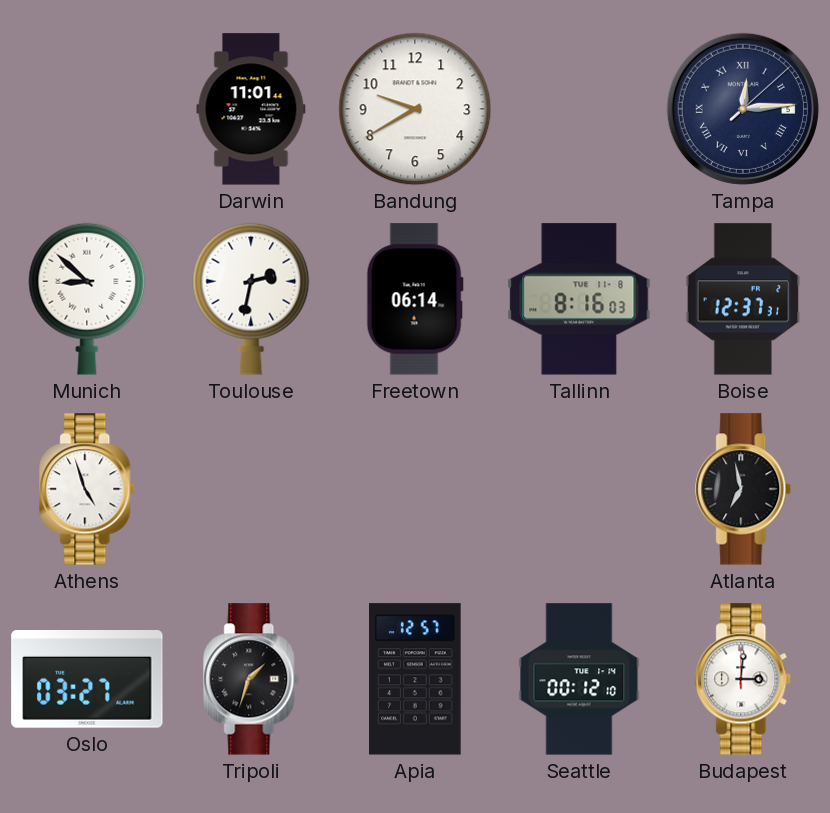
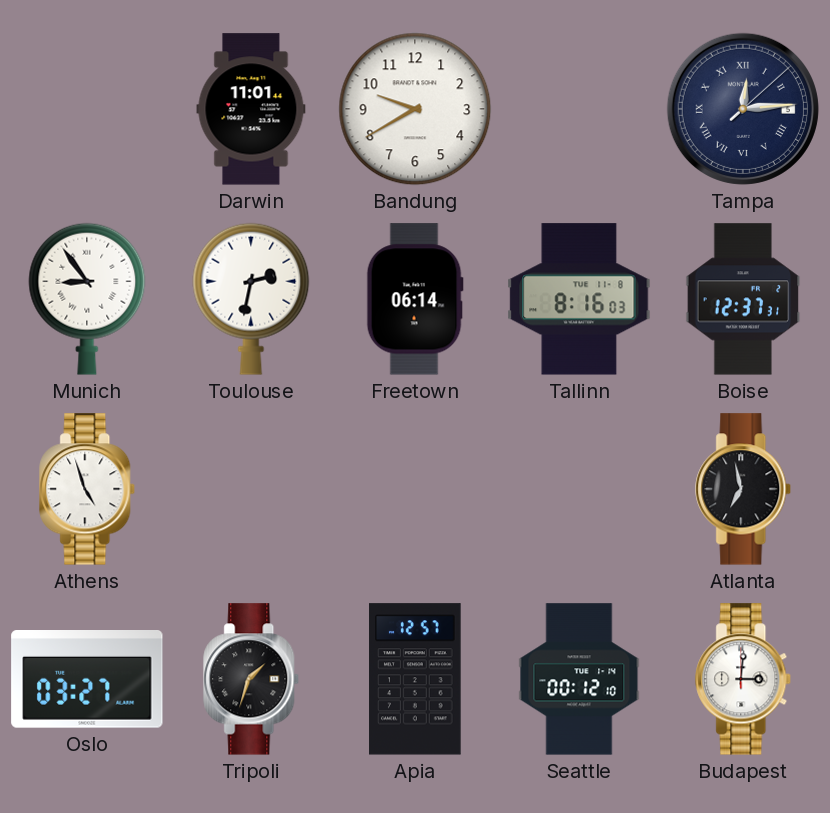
Munich: 8:52 -> 8:54 (87, 299)
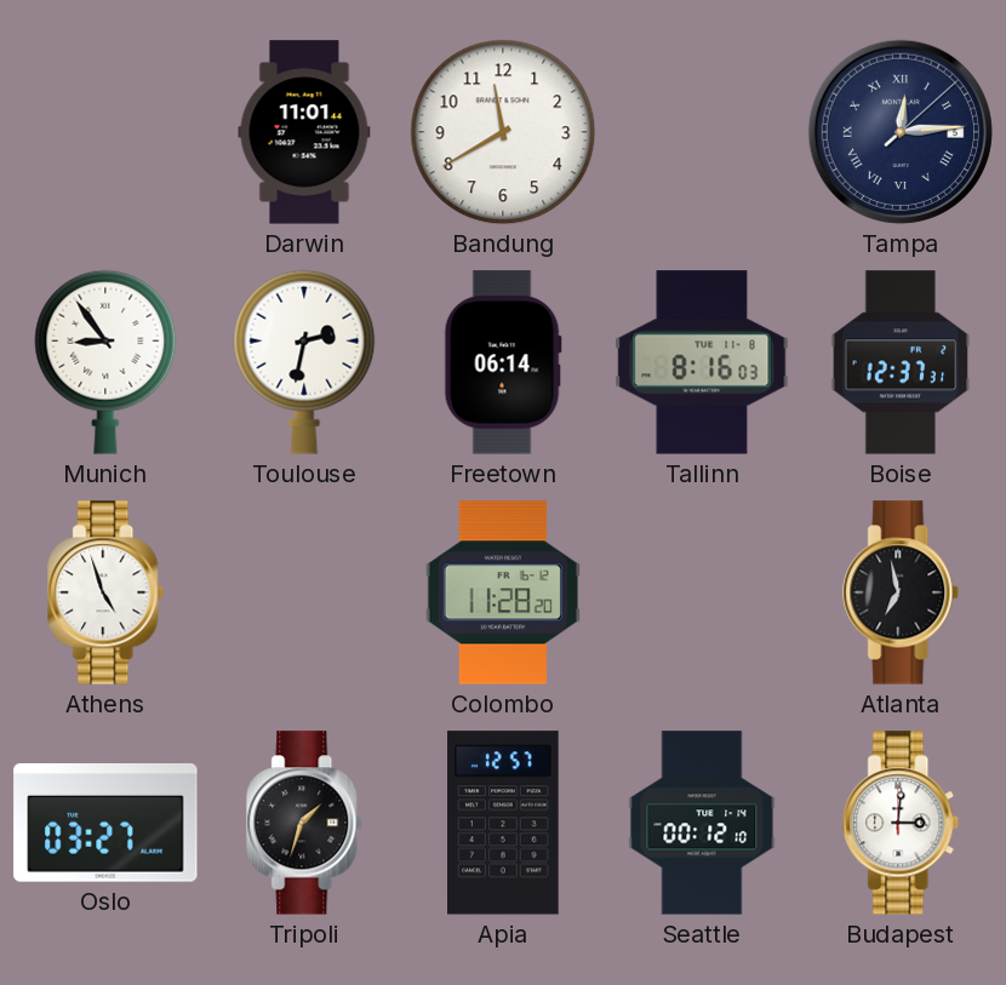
Bandung: 9:40 -> 11:40 (503, 132)
Colombo: none -> 11:28 (503, 592)
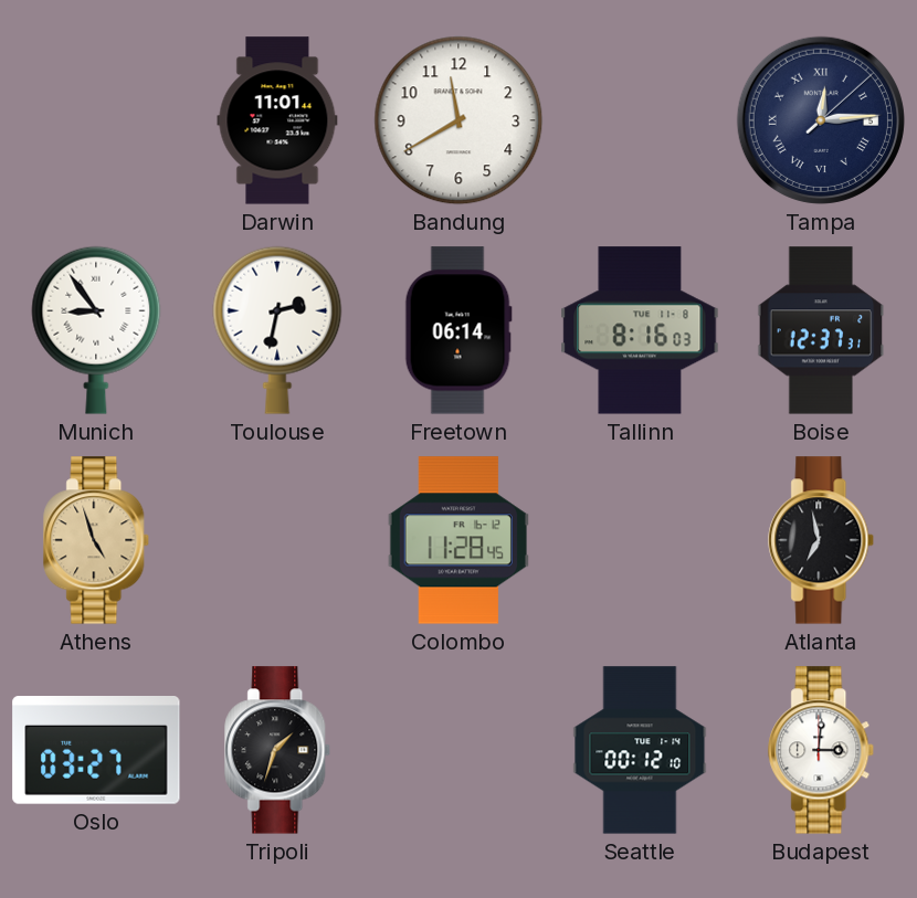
Athens dial: white -> champagne (97, 540)
Colombo: 11:28:20 -> 11:28:45 (458, 540)
Apia: 12:57 -> none (503, 823)
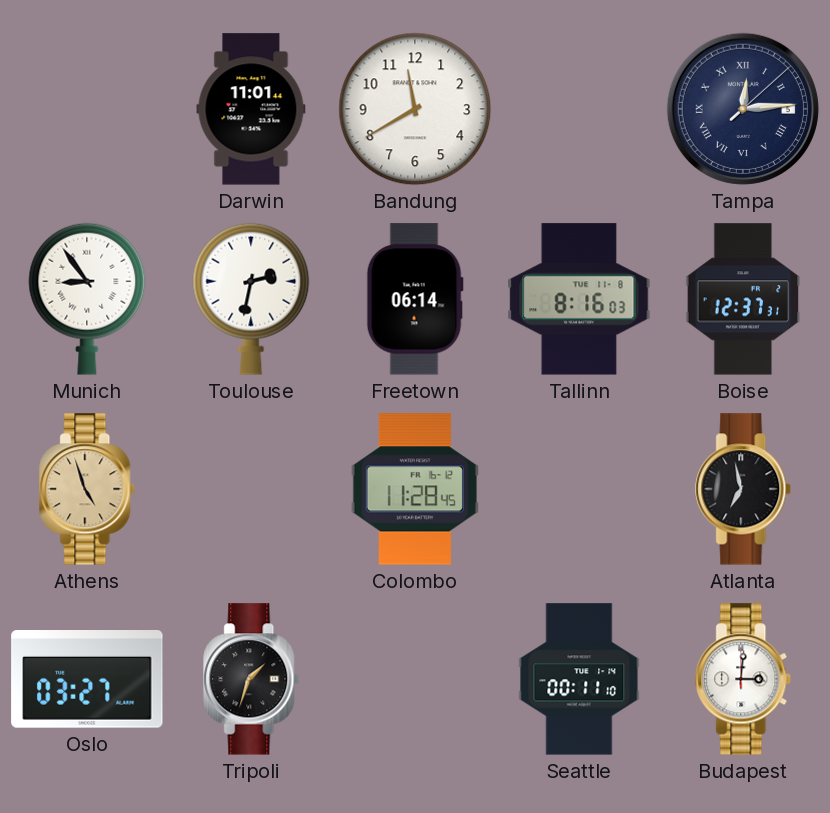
Seattle: 00:12 -> 00:11 (579, 679)
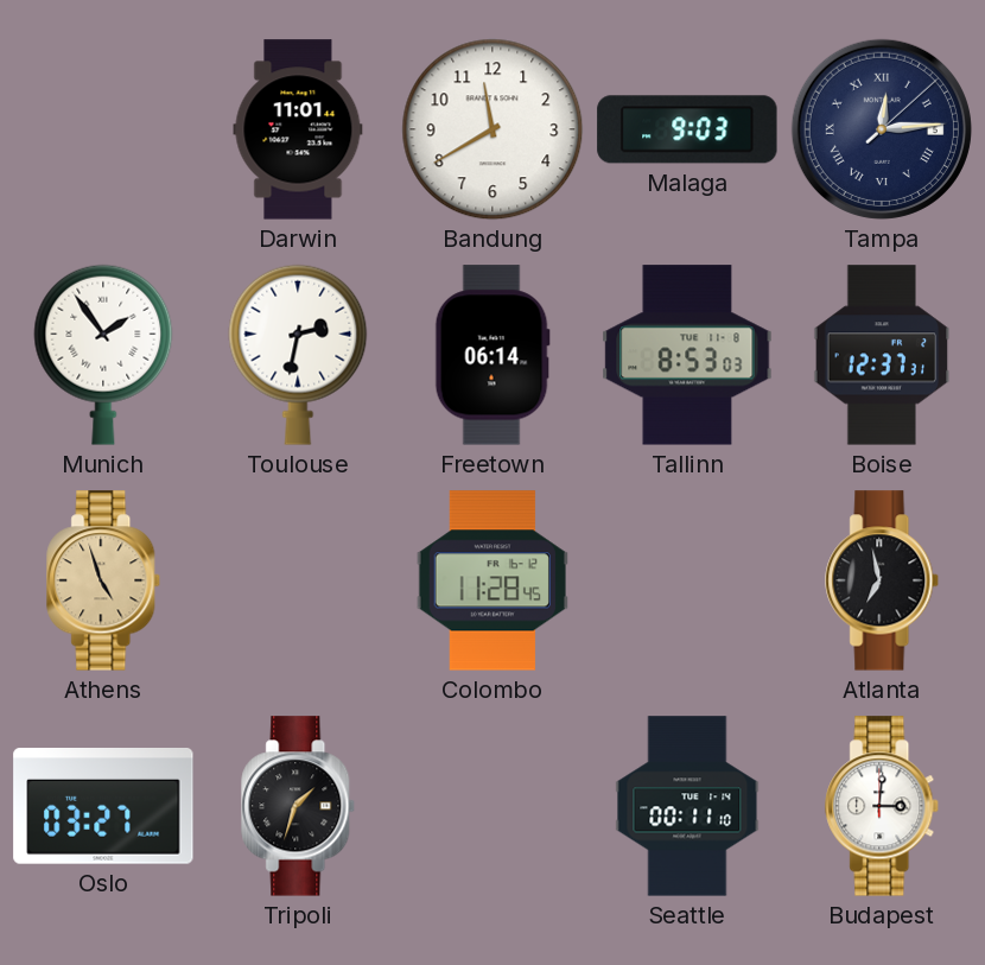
Malaga: none -> 9:03 (687, 129)
Munich: 8:54 -> 1:54 (103, 355)
Tallinn: 8:16 -> 8:53 (687, 355)
